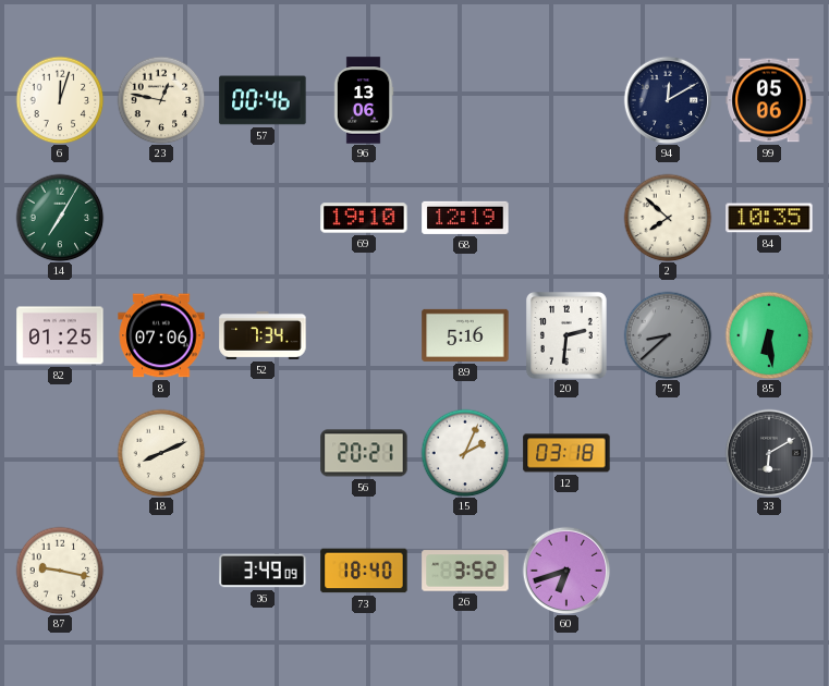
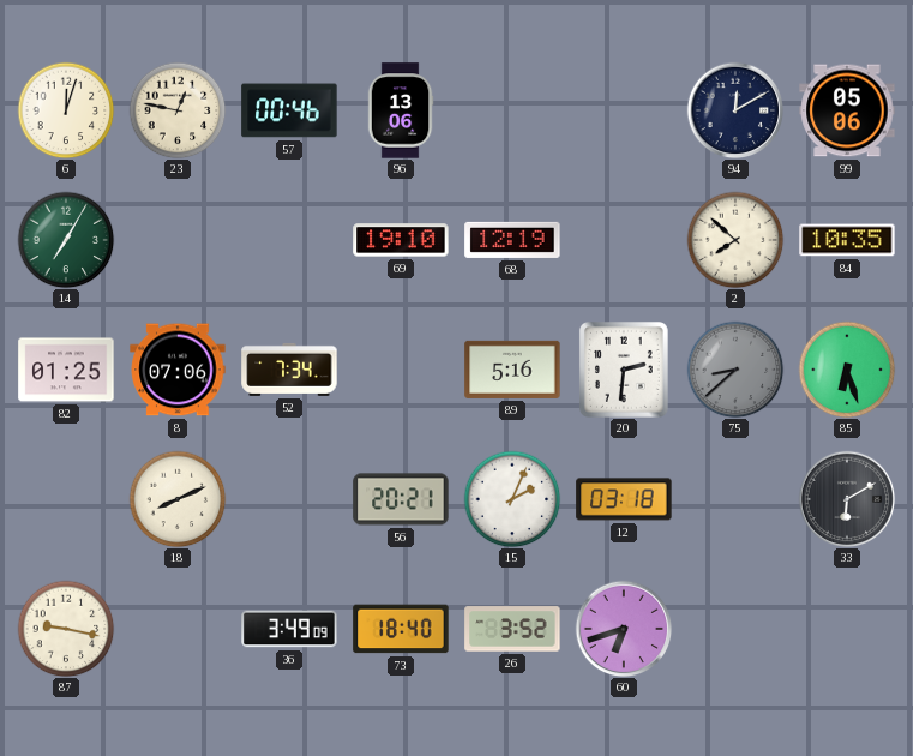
85: 6:29 -> 6:27 (847, 370)
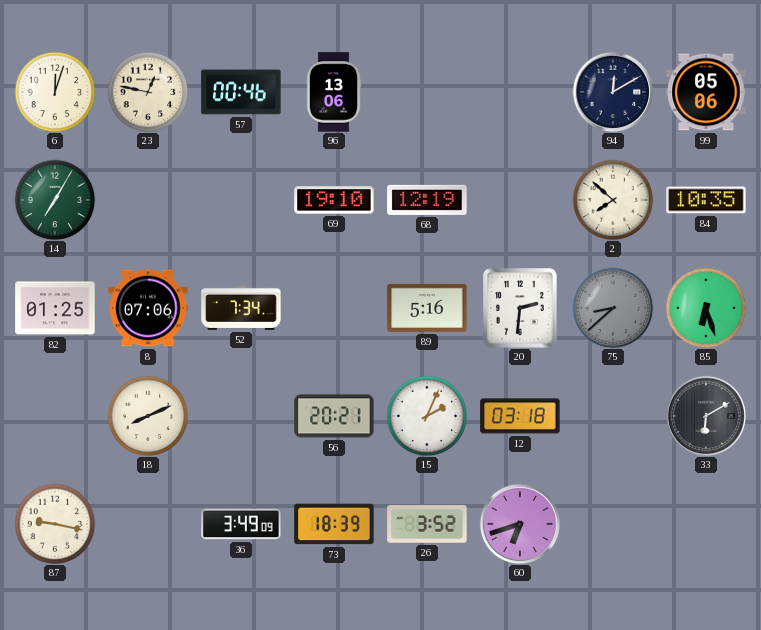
73: 18:40 -> 18:39 (334, 524)
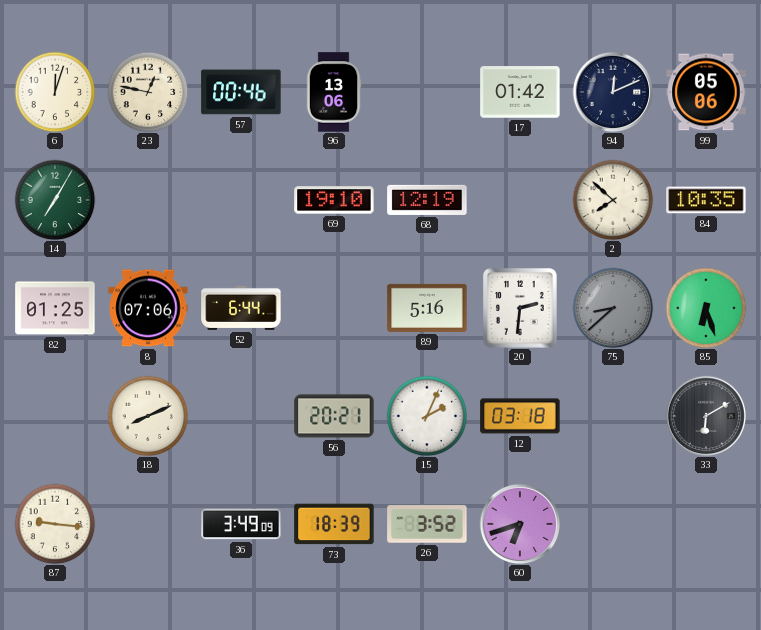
17: none -> 01:42 (520, 92)
94: 12:10 -> 12:11 (613, 92)
52: 7:34 -> 6:44 (241, 308)
87: 9:17 -> 9:16 (55, 524)
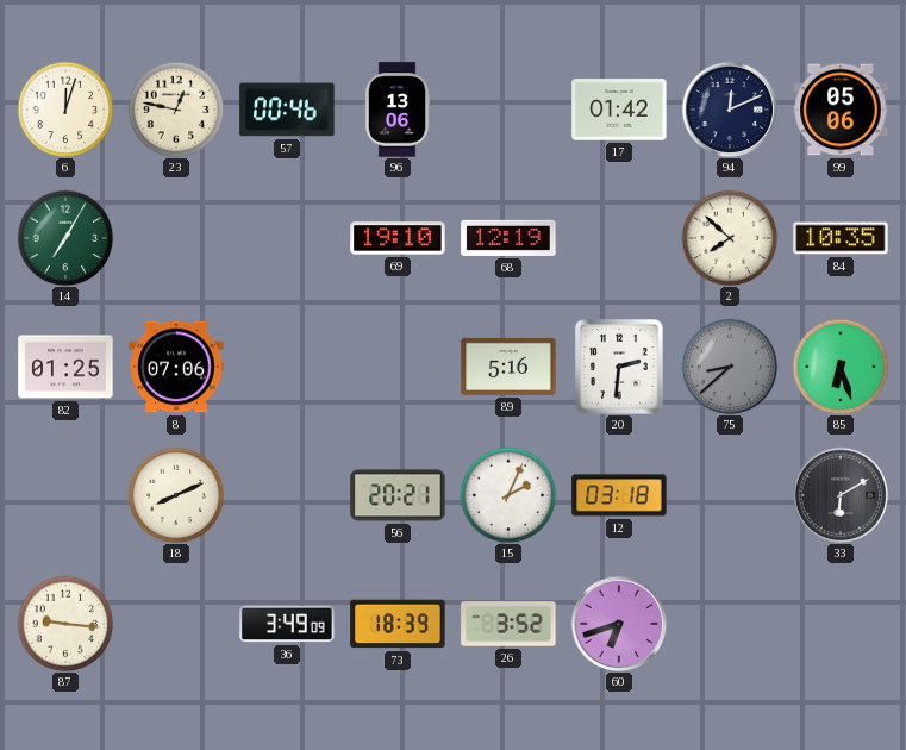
52: 6:44 -> none (241, 308)
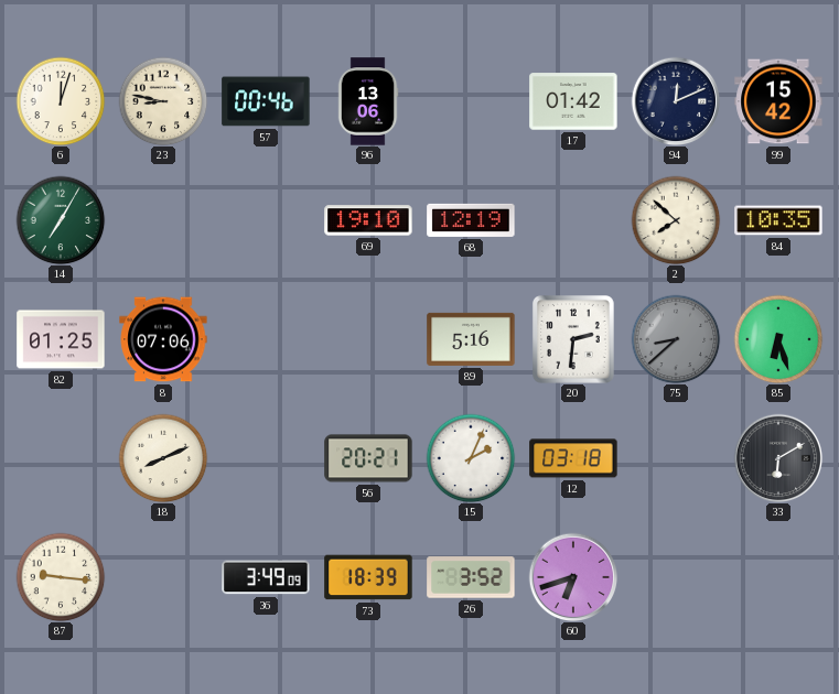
23: 12:47 -> 8:47 (163, 101)
99: 05:06 -> 15:42 (778, 101)
